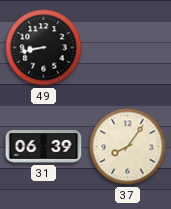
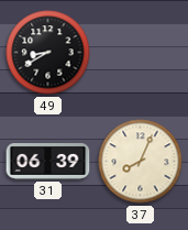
49: 8:43 -> 8:40 (48, 53)
37: 8:06 -> 8:04 (141, 162)
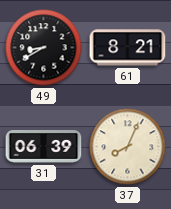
61: none -> 8:21 (128, 48)
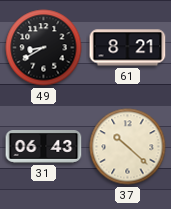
31: 06:39 -> 06:43 (44, 147)
37: 8:04 -> 10:22 (128, 147)
